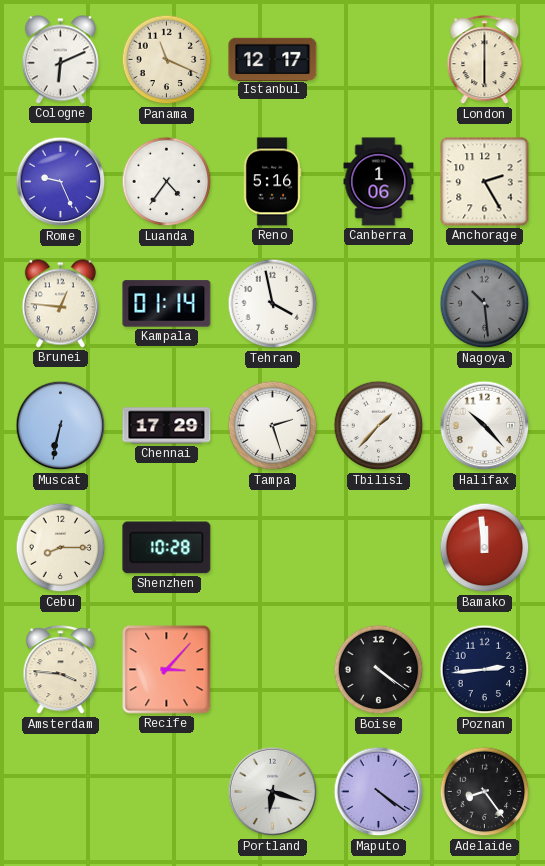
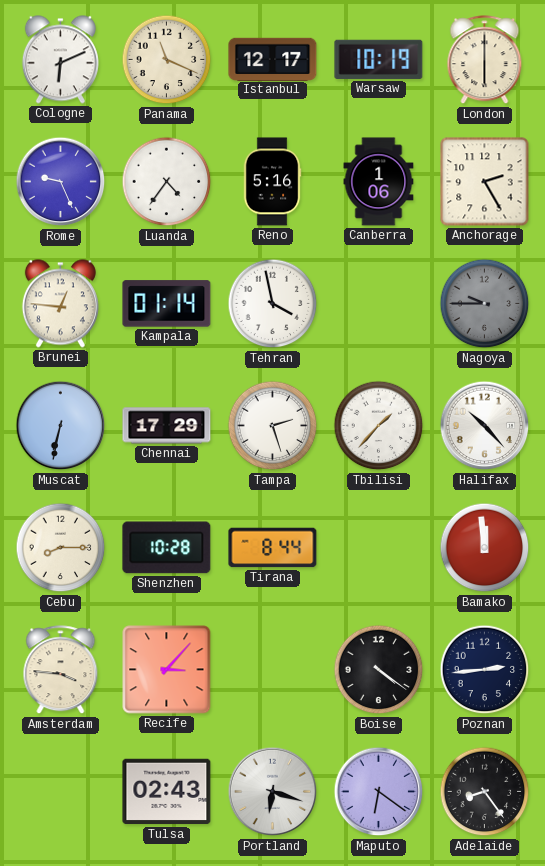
Warsaw: none -> 10:19 (379, 59)
Nagoya: 10:29 -> 9:45 (485, 304)
Tirana: none -> 8:44 (273, 548)
Tulsa: none -> 02:43 (167, 792)
Maputo: 4:21 -> 6:21 (379, 792)
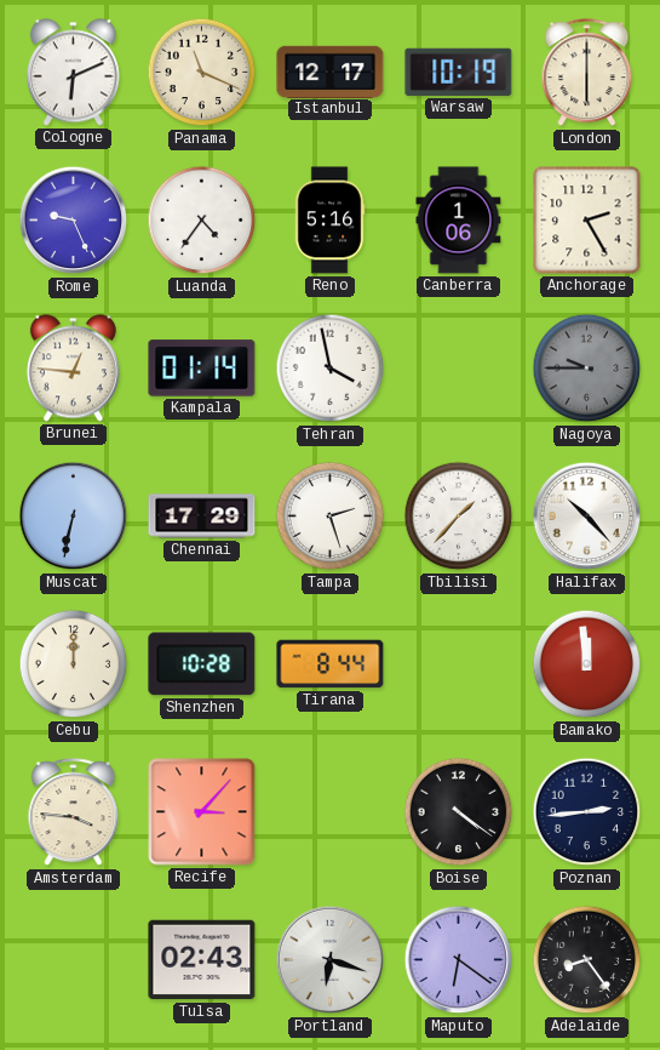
Cebu: 8:15 -> 12:00 (74, 664)
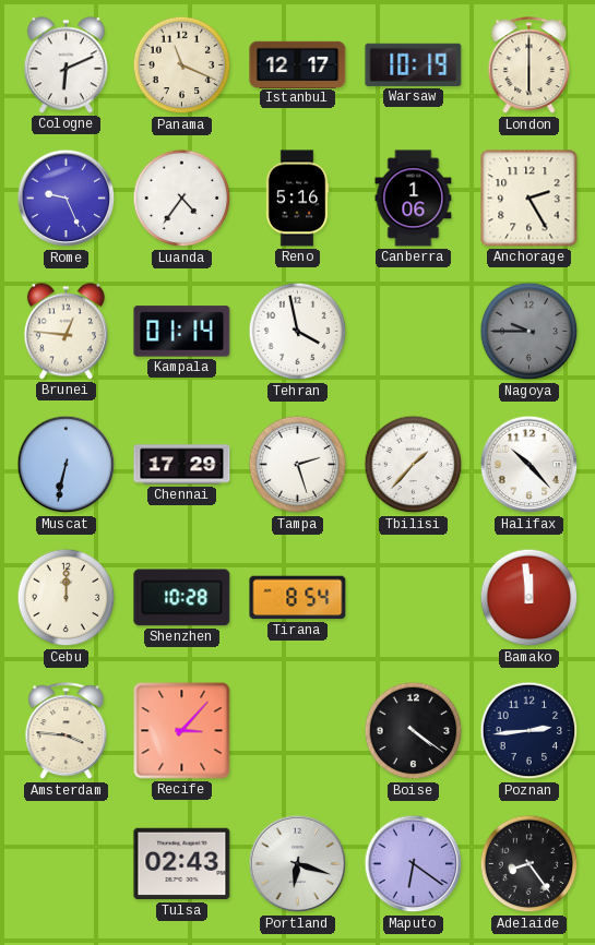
Tirana: 8:44 -> 8:54 (298, 598)
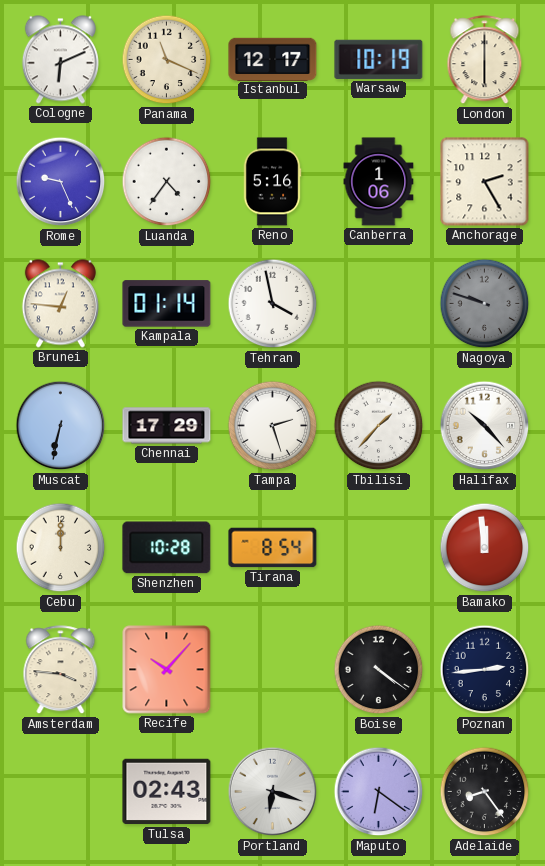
Nagoya: 9:45 -> 9:48 (485, 304)
Recife: 3:07 -> 10:07 (167, 670)
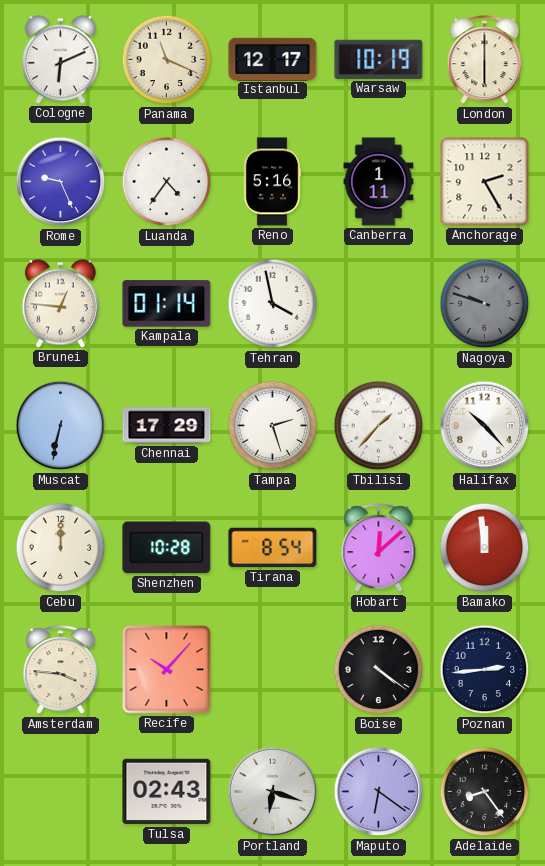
Canberra: 1:06 -> 1:11 (379, 182)
Hobart: none -> 12:08 (379, 548)
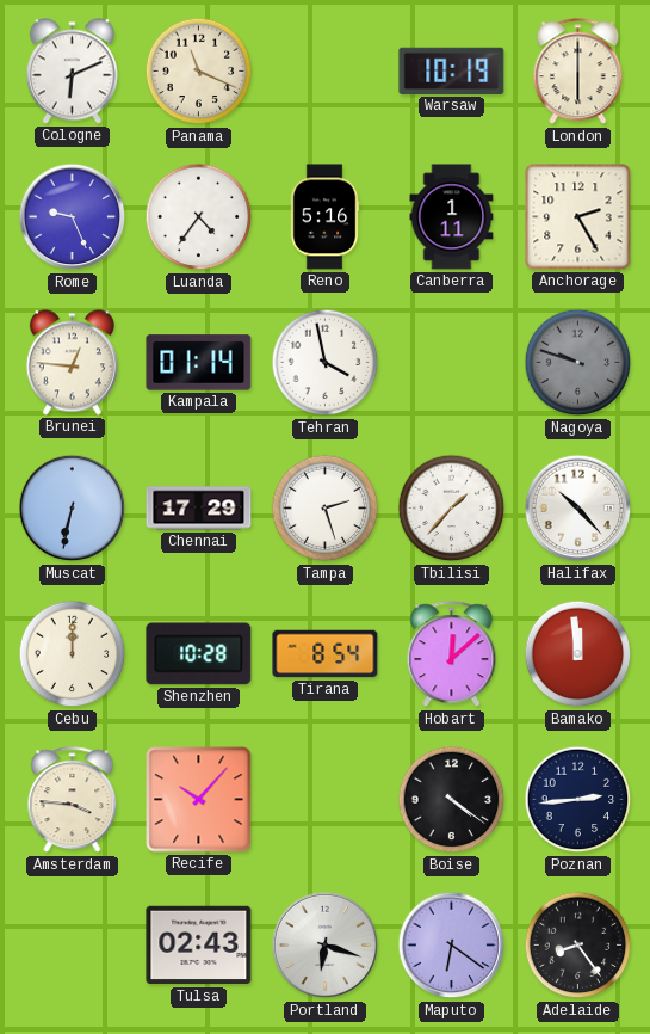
Istanbul: 12:17 -> none (273, 59)
